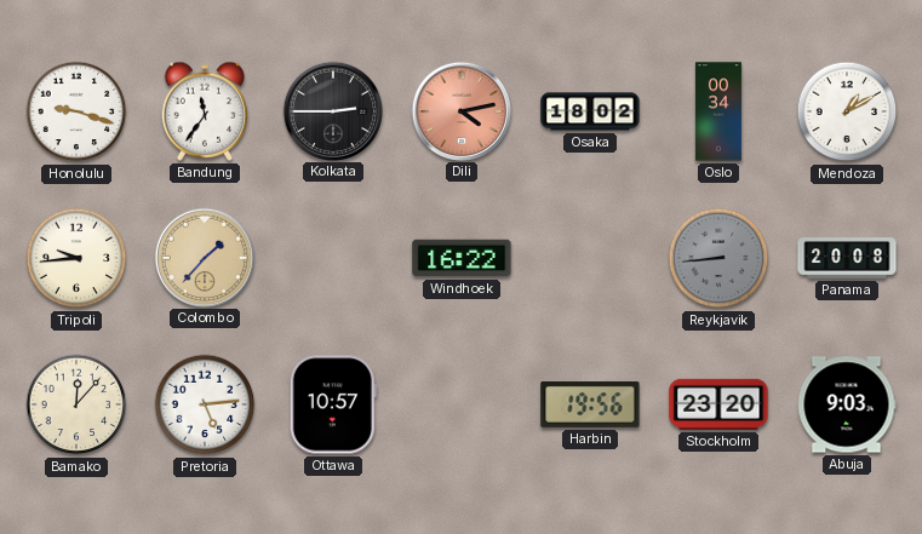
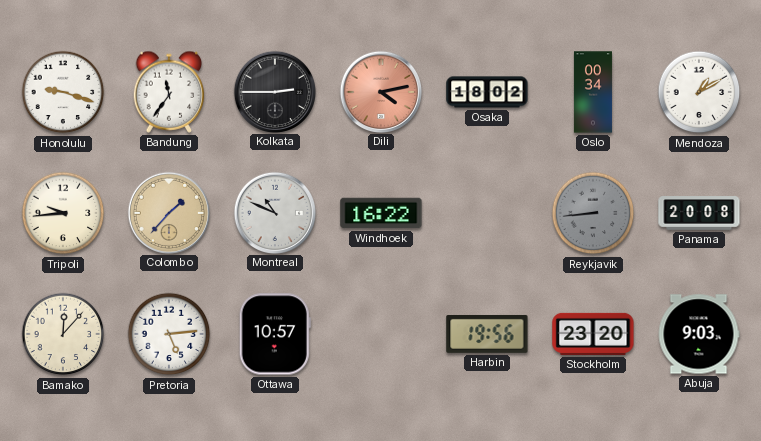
Montreal: none -> 10:49 (274, 212)
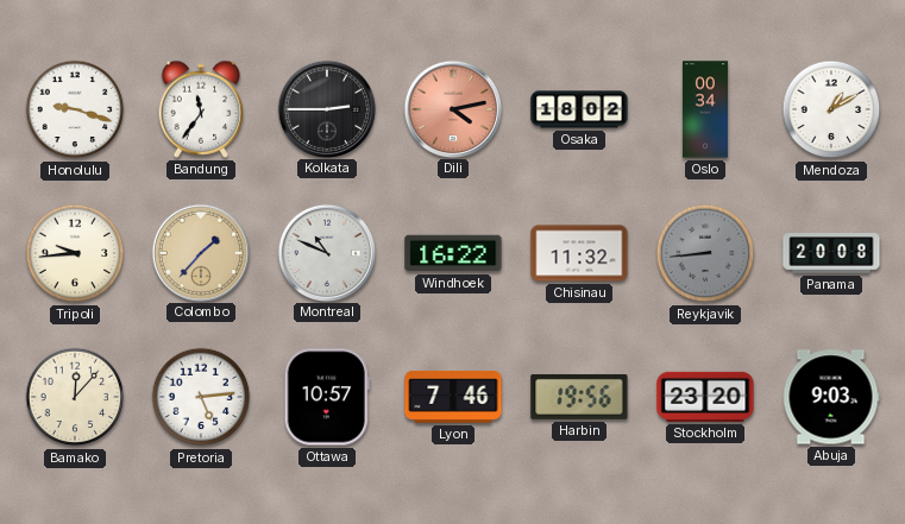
Chisinau: none -> 11:32 (579, 253)
Lyon: none -> 7:46 (453, 397)
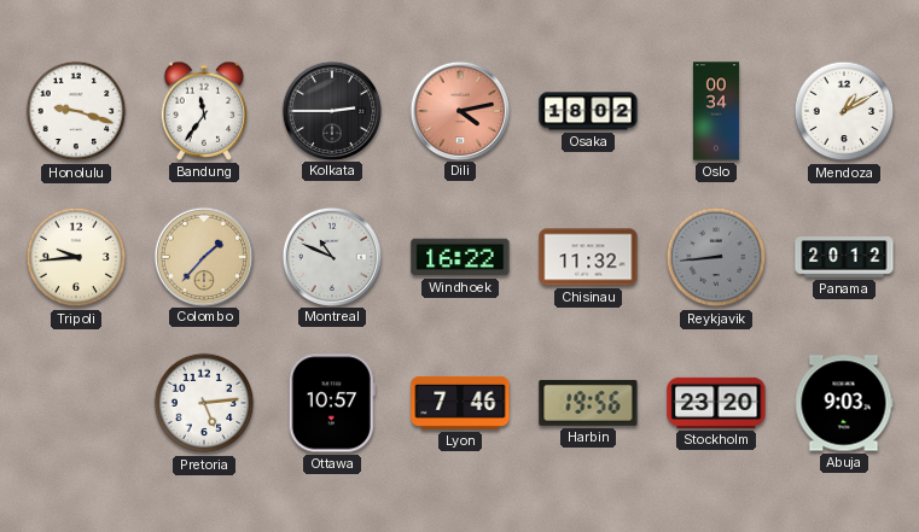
Panama: 20:08 -> 20:12 (844, 257)
Bamako: 12:07 -> none (75, 397)
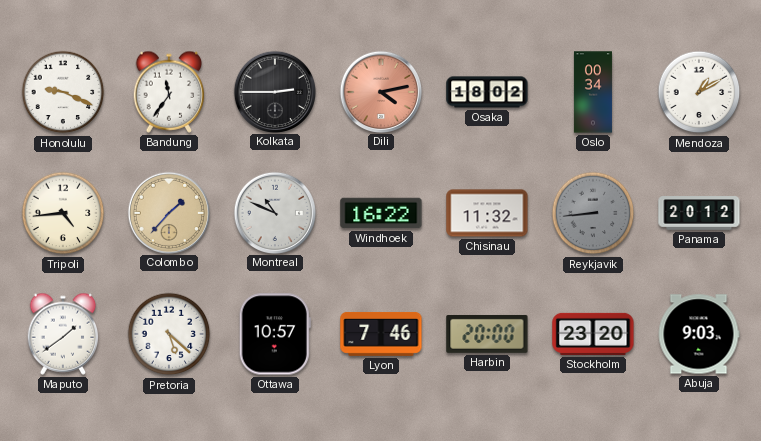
Honolulu: 9:18 -> 9:19 (63, 92)
Tripoli: 9:44 -> 4:44 (63, 213)
Maputo: none -> 1:39 (63, 334)
Pretoria: 5:14 -> 5:22 (169, 334)
Harbin: 19:56 -> 20:00 (487, 334)
